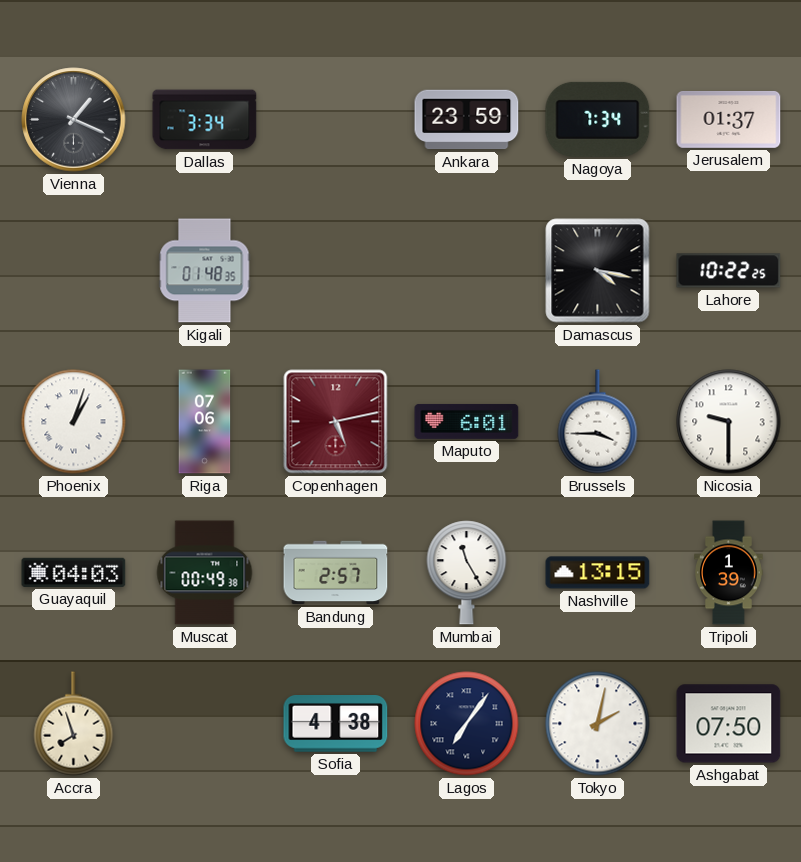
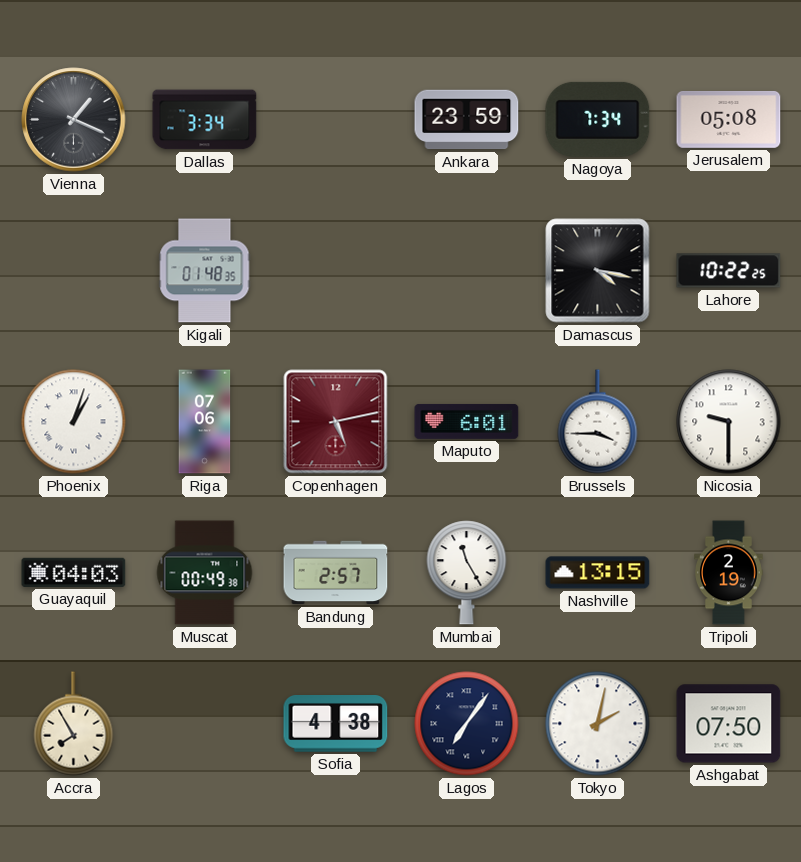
Jerusalem: 01:37 -> 05:08 (729, 119)
Tripoli: 1:39 -> 2:19 (729, 573)
Accra: 7:57 -> 7:55 (74, 724)
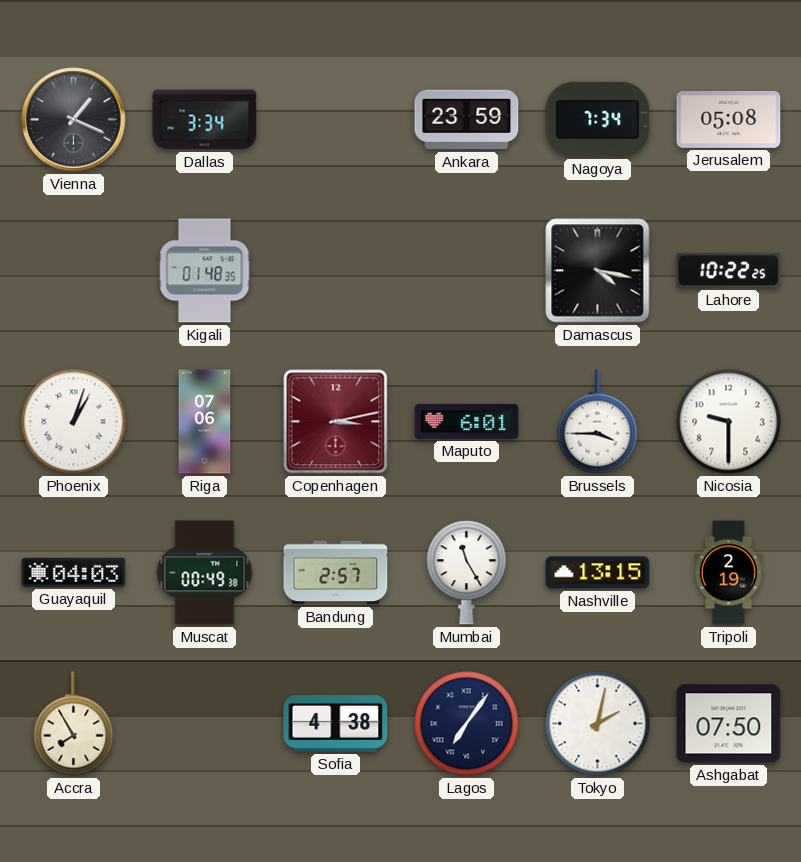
Copenhagen: 5:13 -> 3:13 (336, 422)
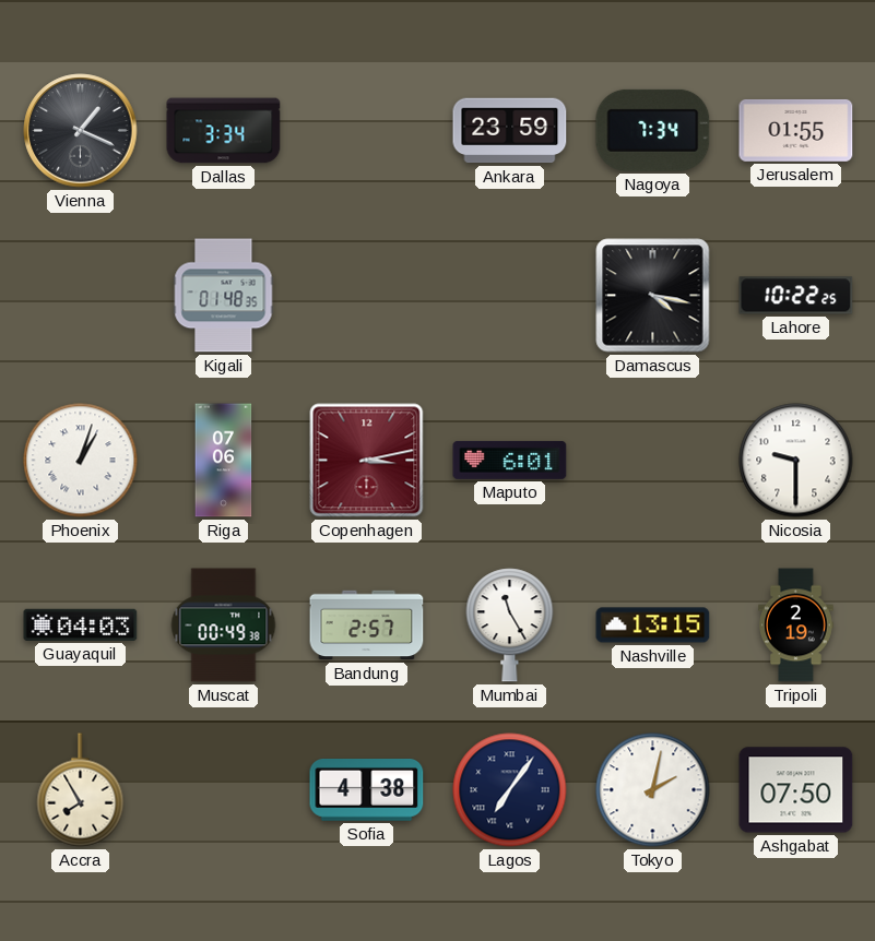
Jerusalem: 05:08 -> 01:55 (796, 130)
Brussels: 3:45 -> none (598, 422)
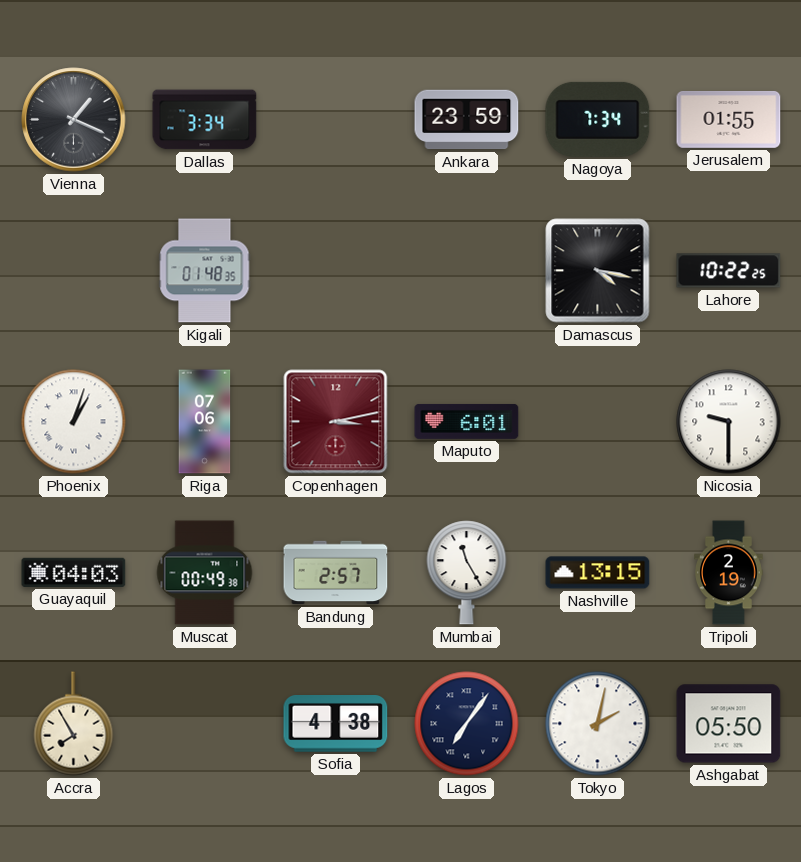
Ashgabat: 07:50 -> 05:50 (729, 724)
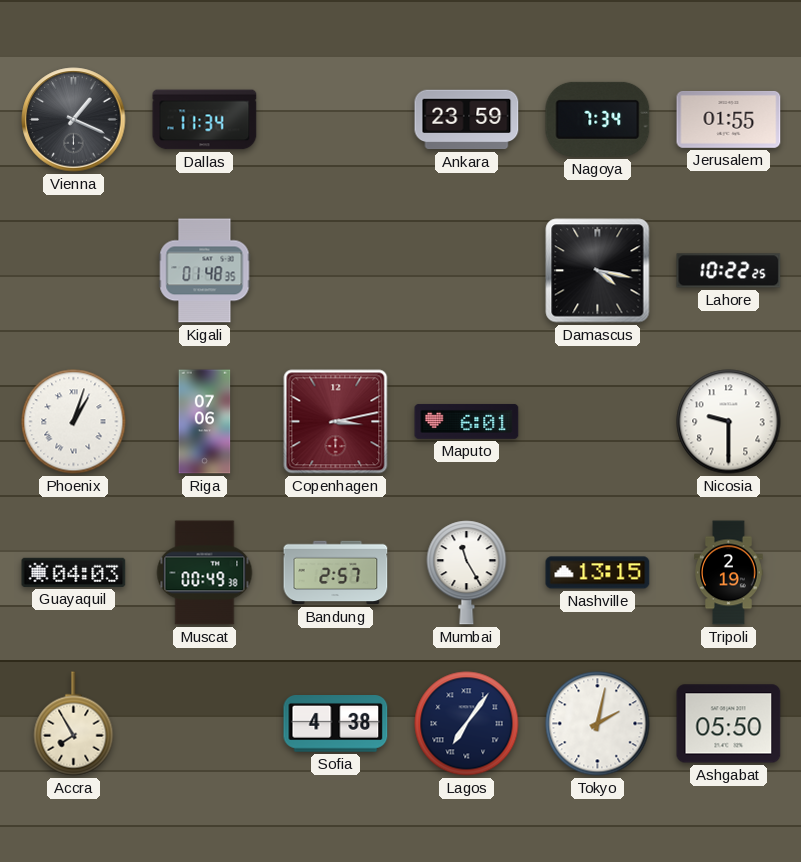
Dallas: 3:34 -> 11:34 (205, 120)
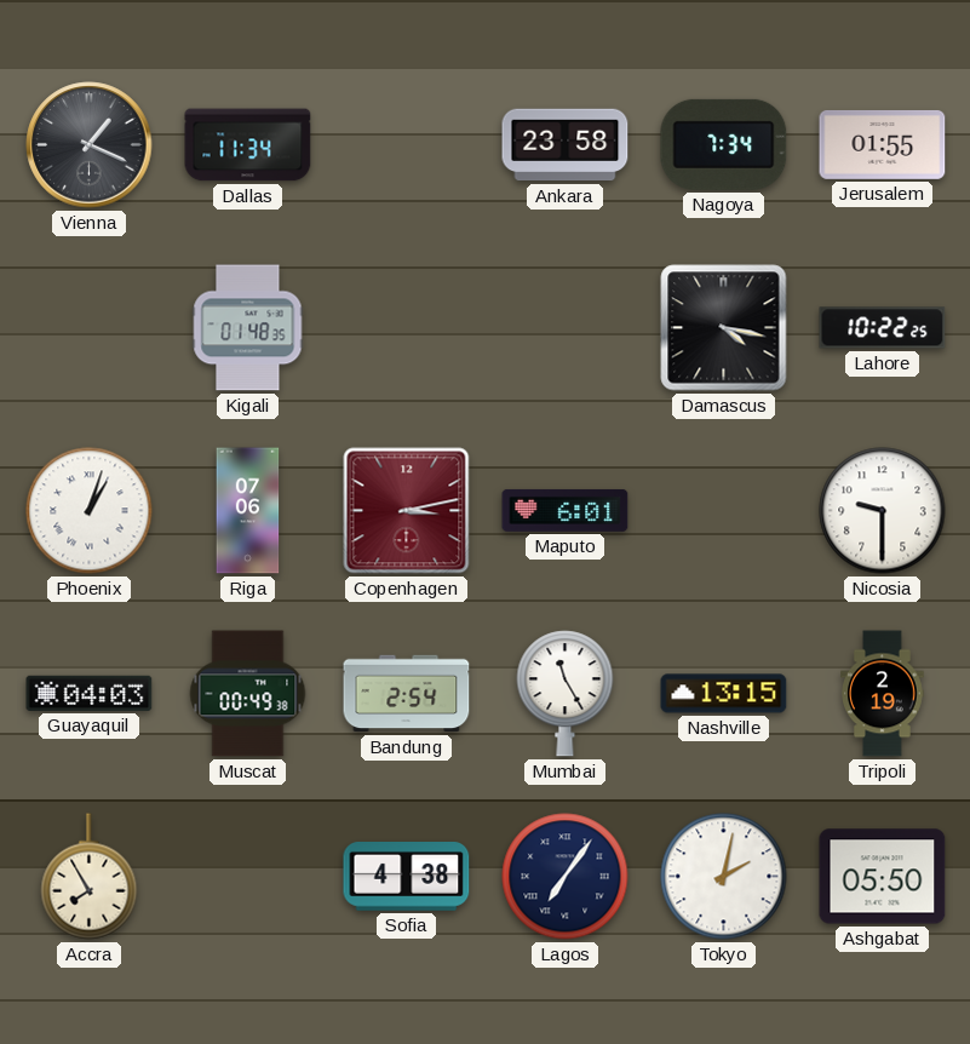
Ankara: 23:59 -> 23:58 (566, 145)
Bandung: 2:57 -> 2:54 (407, 694)
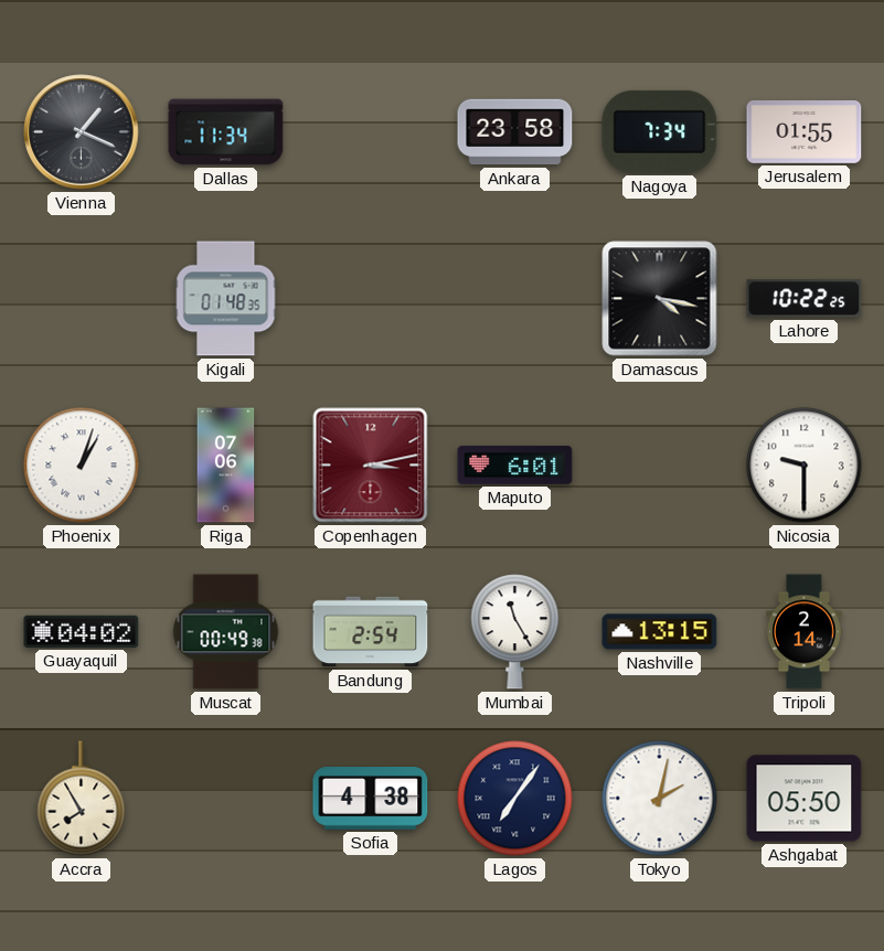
Guayaquil: 04:03 -> 04:02 (82, 631)
Tripoli: 2:19 -> 2:14 (805, 632)
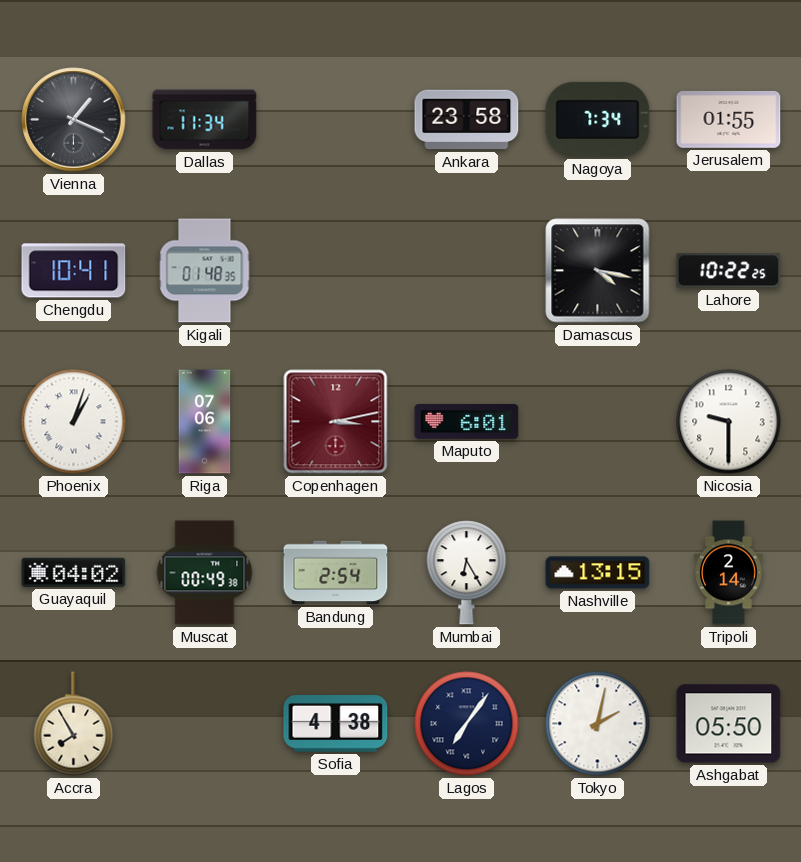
Chengdu: none -> 10:41 (74, 271)
Mumbai: 11:25 -> 6:25 (467, 573)
